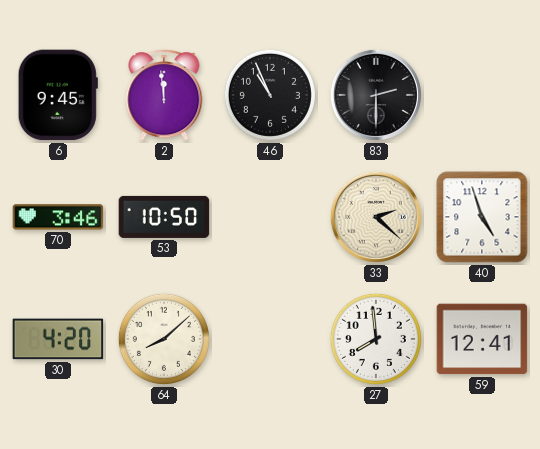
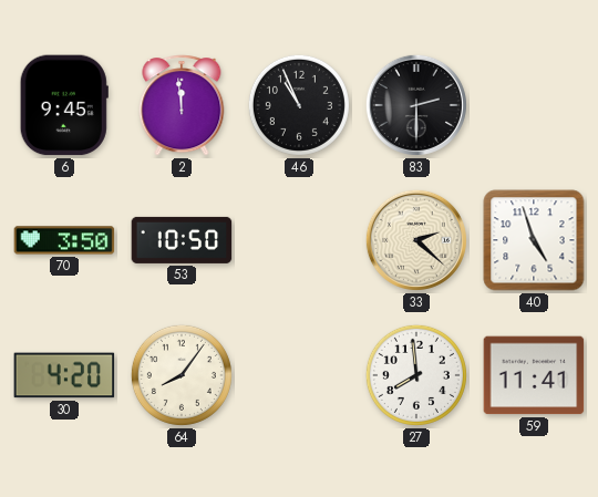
70: 3:46 -> 3:50 (64, 240)
64: 8:08 -> 8:06 (182, 375)
59: 12:41 -> 11:41 (534, 375)
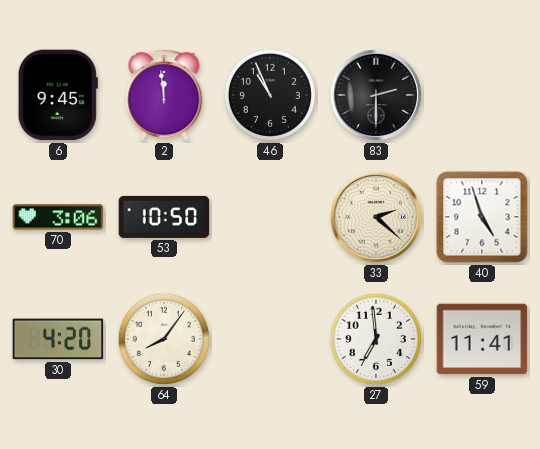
70: 3:50 -> 3:06 (58, 217)
27: 7:59 -> 6:59 (376, 339)
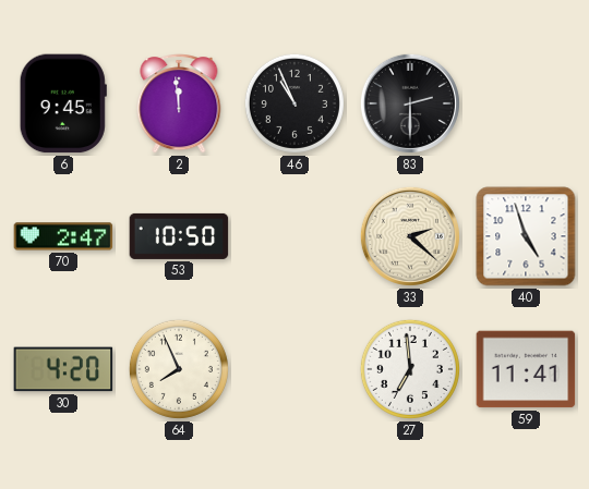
70: 3:06 -> 2:47 (63, 236)
64: 8:06 -> 7:56 (179, 369)
